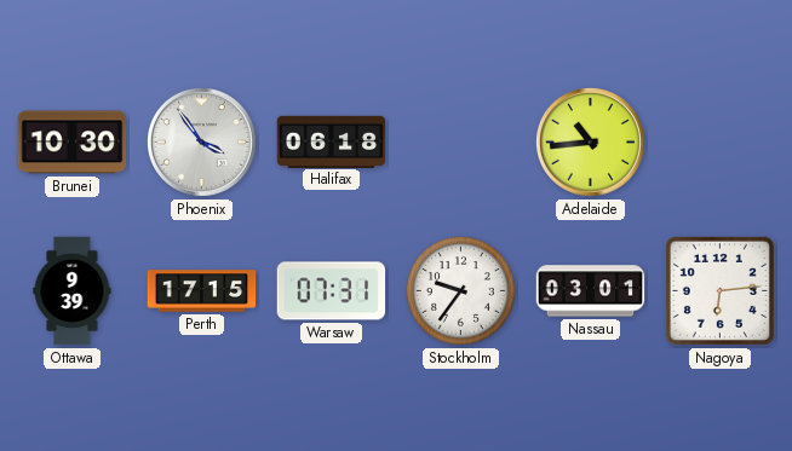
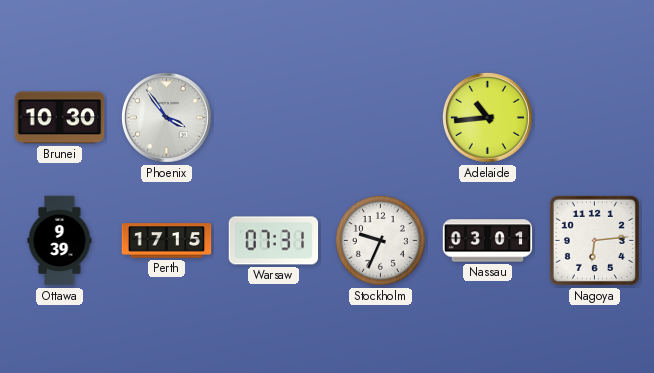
Halifax: 06:18 -> none (332, 141)
Stockholm: 9:36 -> 9:34 (380, 240)
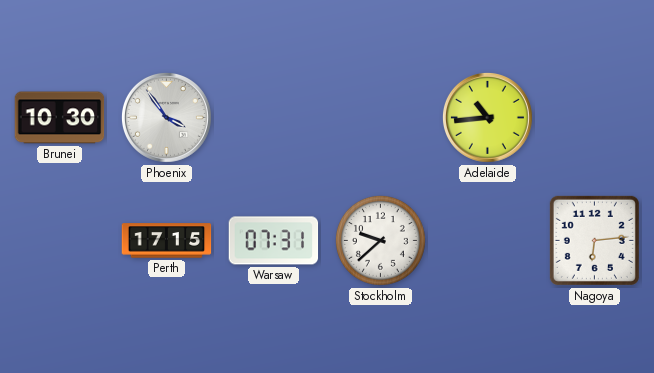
Ottawa: 9:39 -> none (60, 241)
Stockholm: 9:34 -> 9:38 (380, 240)
Nassau: 03:01 -> none (488, 241)
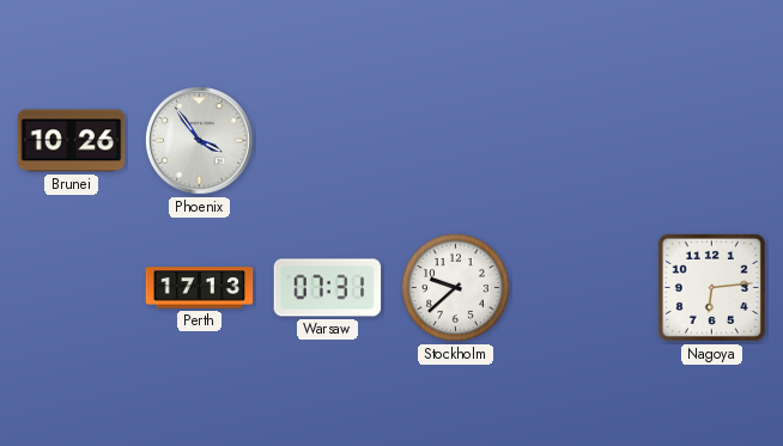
Brunei: 10:30 -> 10:26 (72, 141)
Adelaide: 10:44 -> none (487, 117)
Perth: 17:15 -> 17:13 (200, 288)
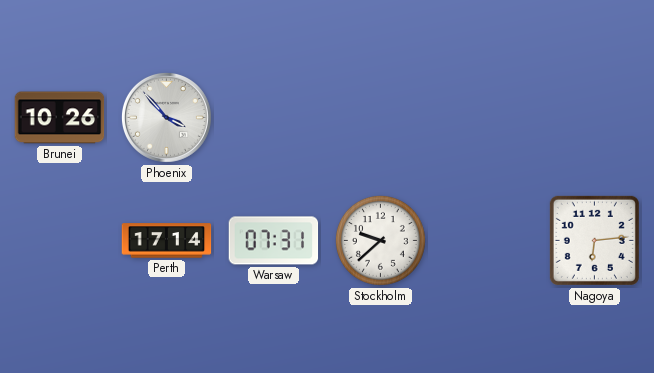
Phoenix: 3:54 -> 3:53 (166, 117)
Perth: 17:13 -> 17:14 (167, 241)
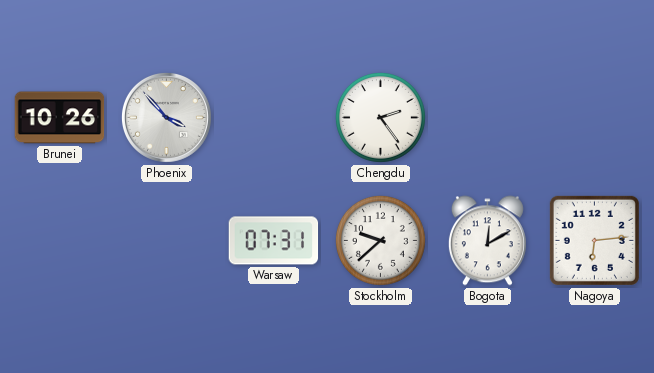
Chengdu: none -> 2:24 (380, 117)
Perth: 17:14 -> none (167, 241)
Bogota: none -> 12:10 (487, 241)
